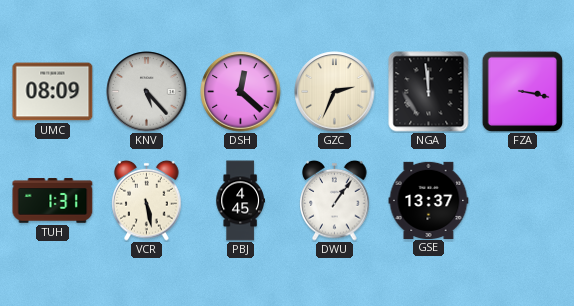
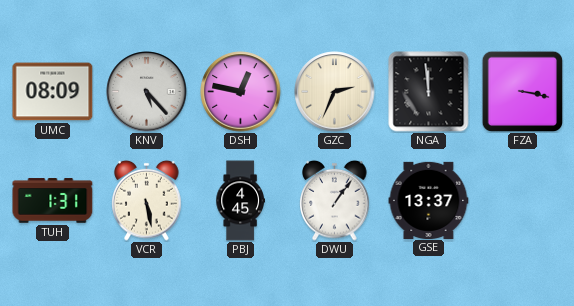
DSH: 12:22 -> 12:47 (241, 92)
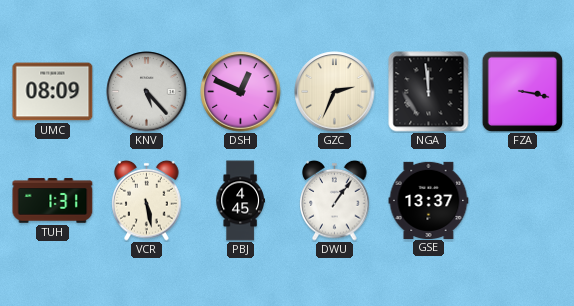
DSH: 12:47 -> 12:49 (241, 92)
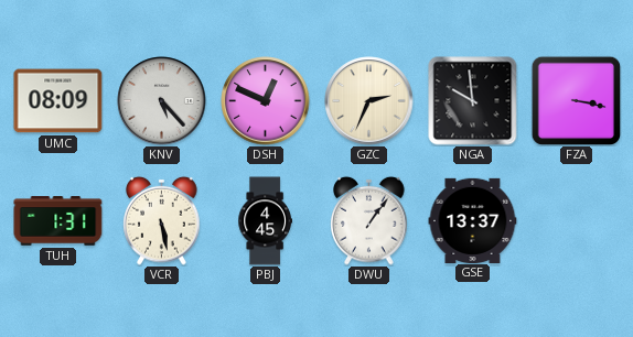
NGA: 11:59 -> 9:59 (473, 101)
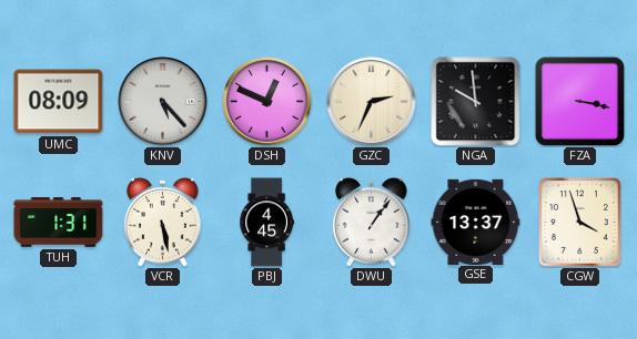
CGW: none -> 3:57 (580, 223)
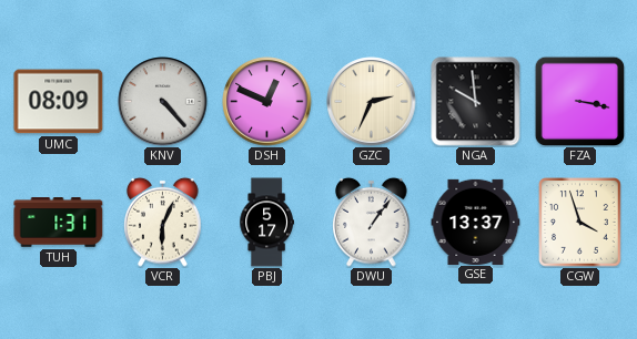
KNV: 5:23 -> 4:23 (163, 102)
VCR: 5:28 -> 6:04 (163, 222)
PBJ: 4:45 -> 5:17 (266, 223)
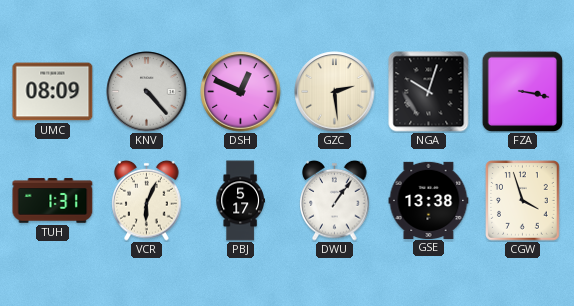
GZC: 2:34 -> 2:29 (335, 92)
NGA: 9:59 -> 10:03 (429, 92)
GSE: 13:37 -> 13:38 (429, 200)
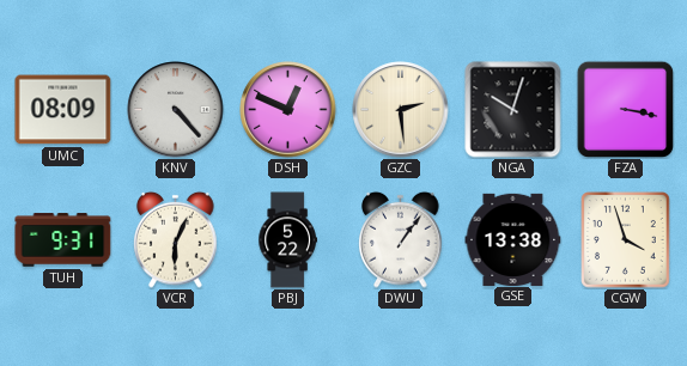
TUH: 1:31 -> 9:31 (63, 240)
PBJ: 5:17 -> 5:22 (287, 240)
